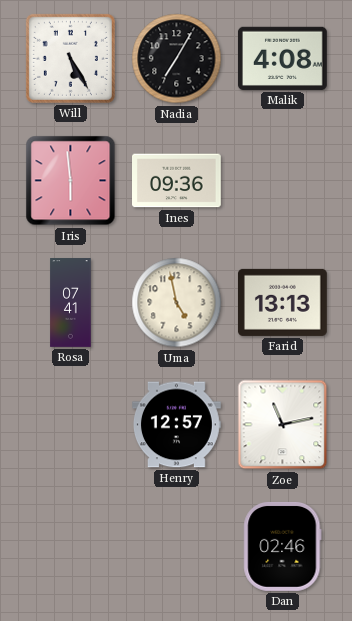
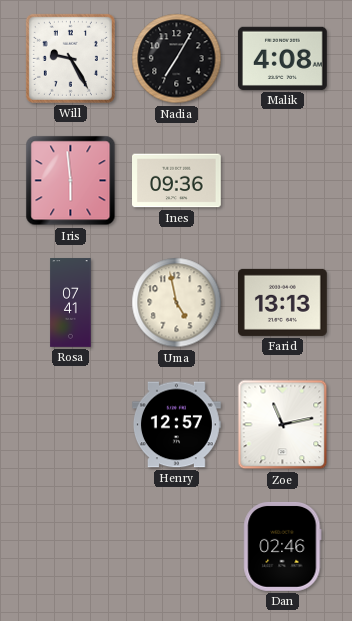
Will: 5:25 -> 9:25 (70, 58)
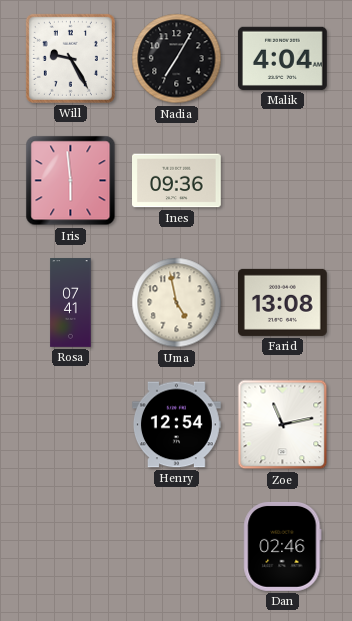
Malik: 4:08 -> 4:04 (282, 58)
Farid: 13:13 -> 13:08 (282, 302)
Henry: 12:57 -> 12:54 (177, 425)
